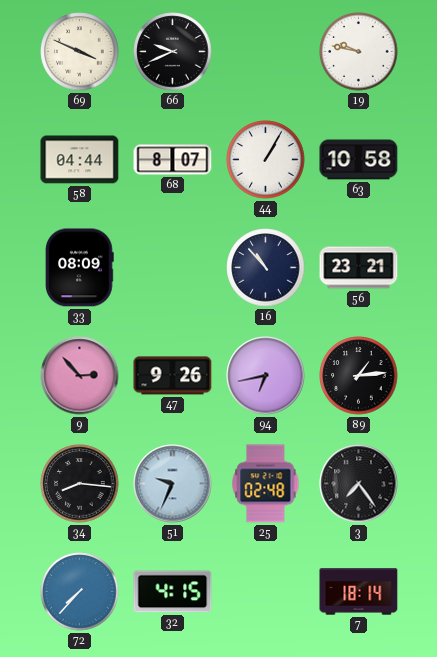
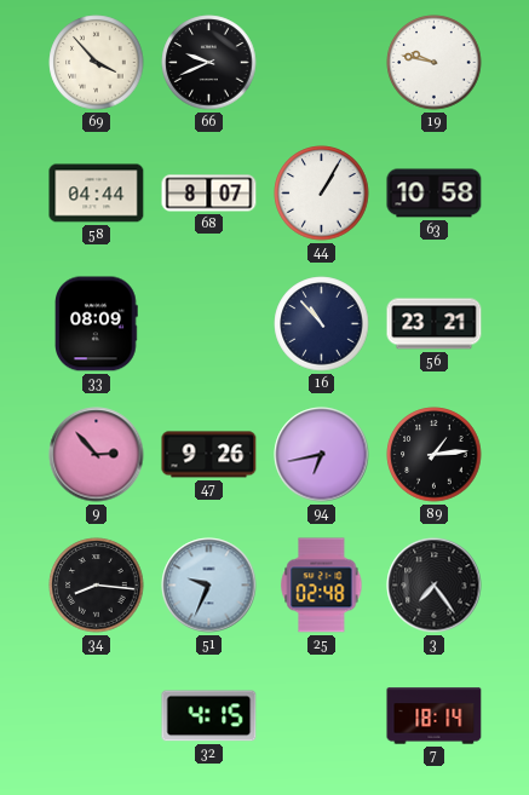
69: 3:49 -> 3:53 (97, 63)
72: 7:37 -> none (80, 592)
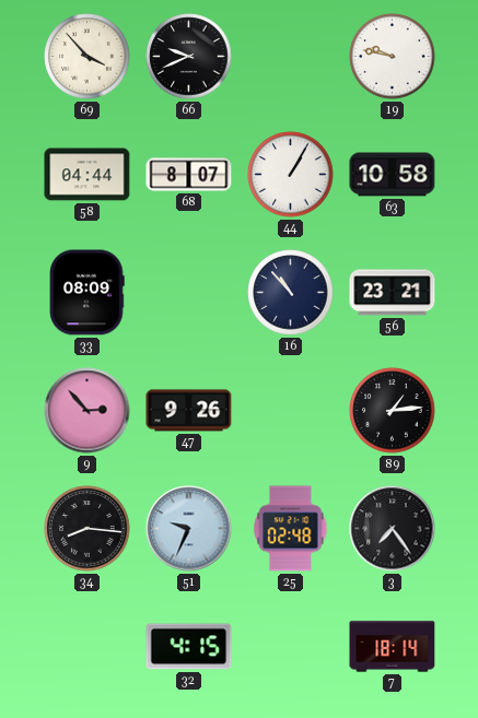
94: 6:43 -> none (322, 455)
